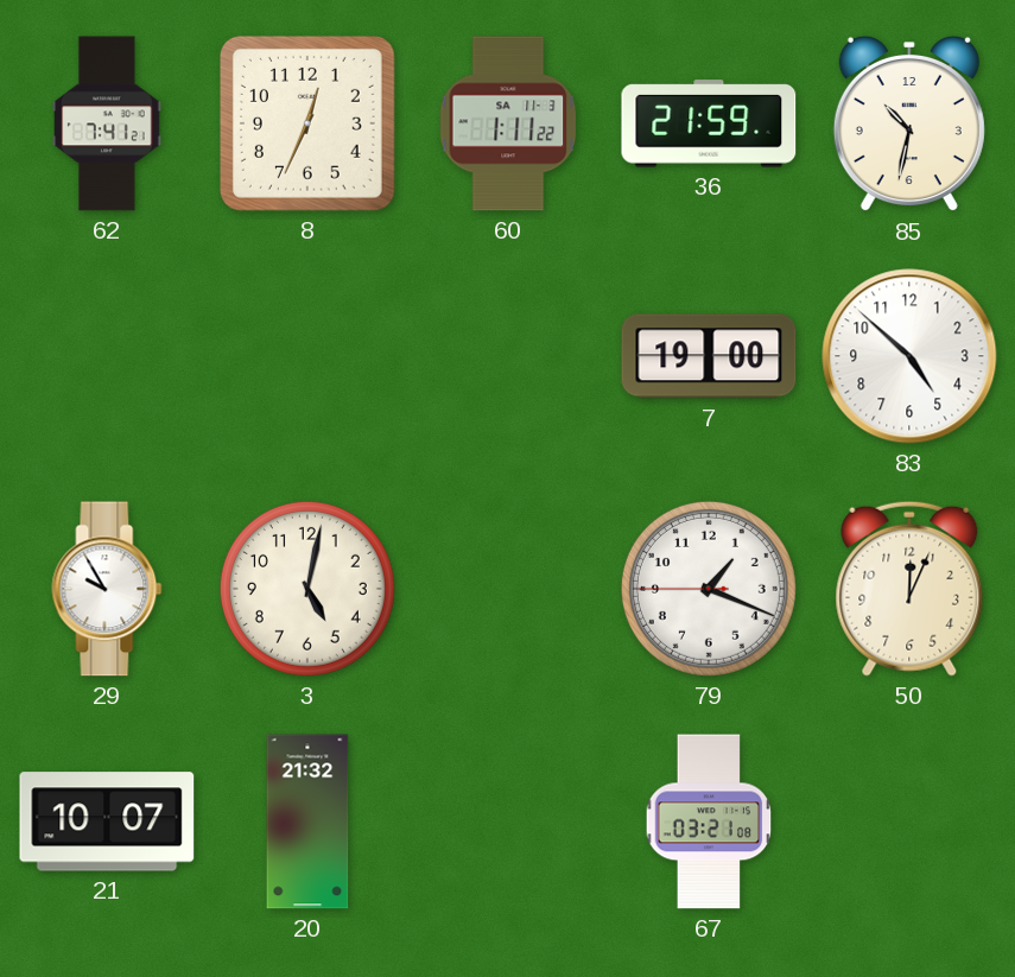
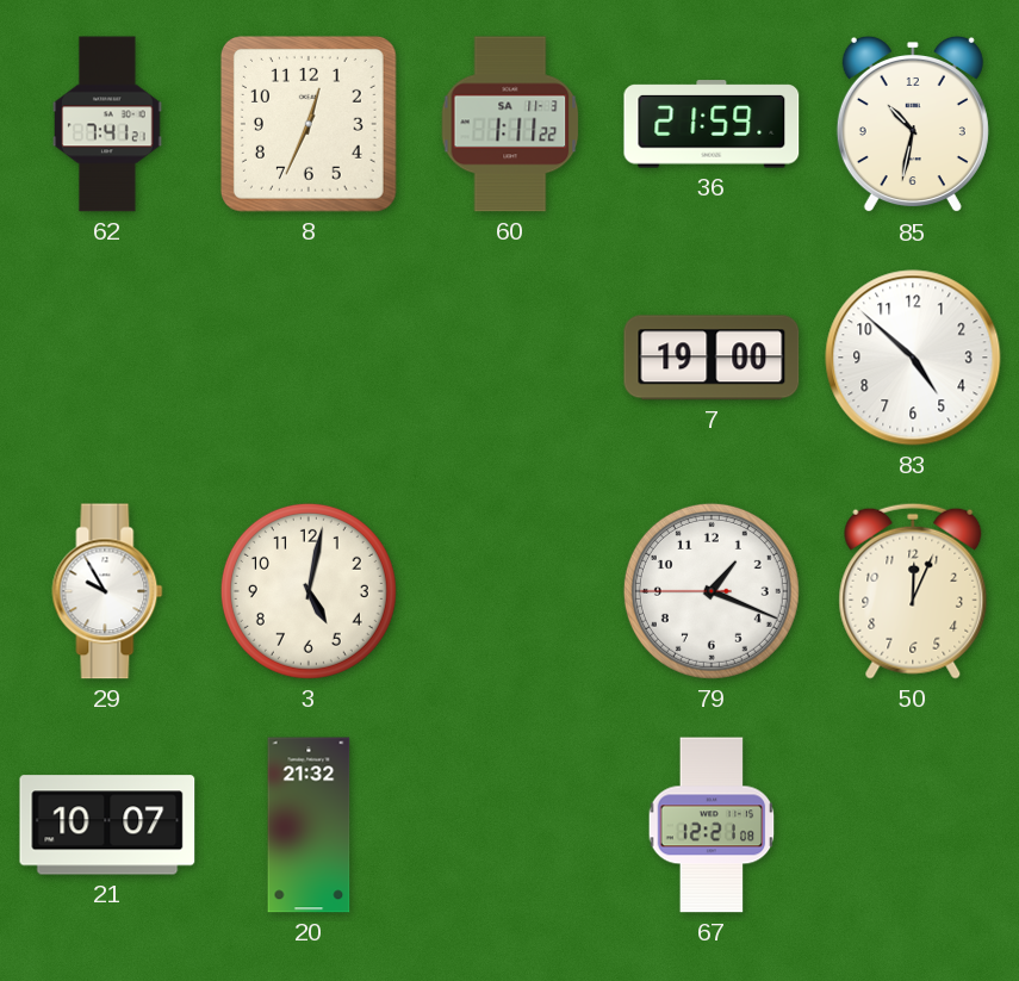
67: 03:21 -> 12:21 (712, 825)
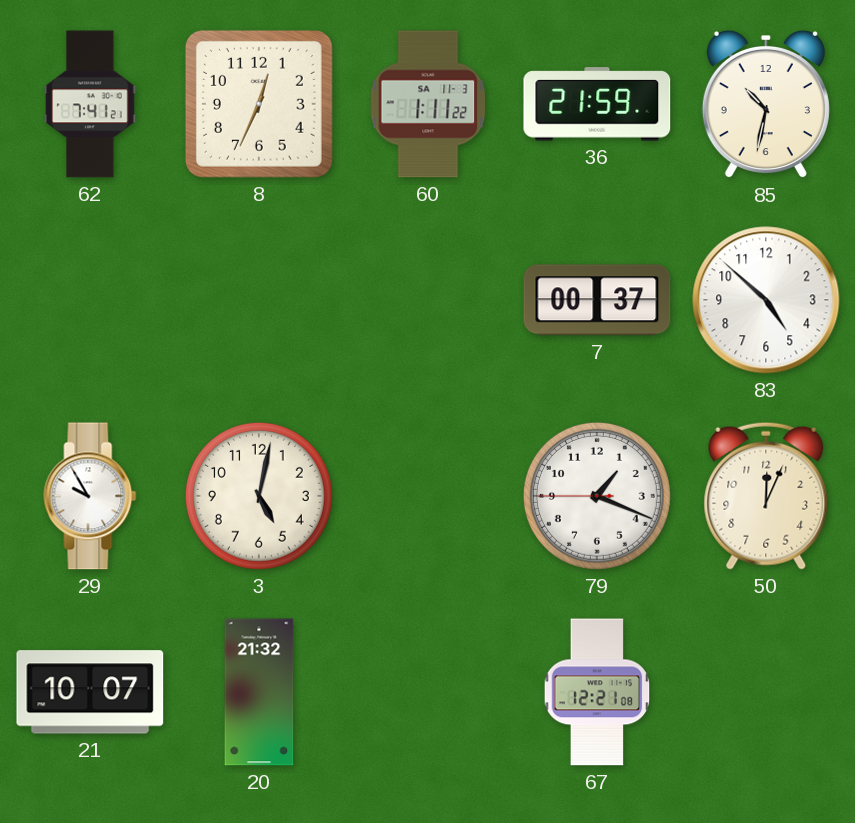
7: 19:00 -> 00:37 (597, 300)
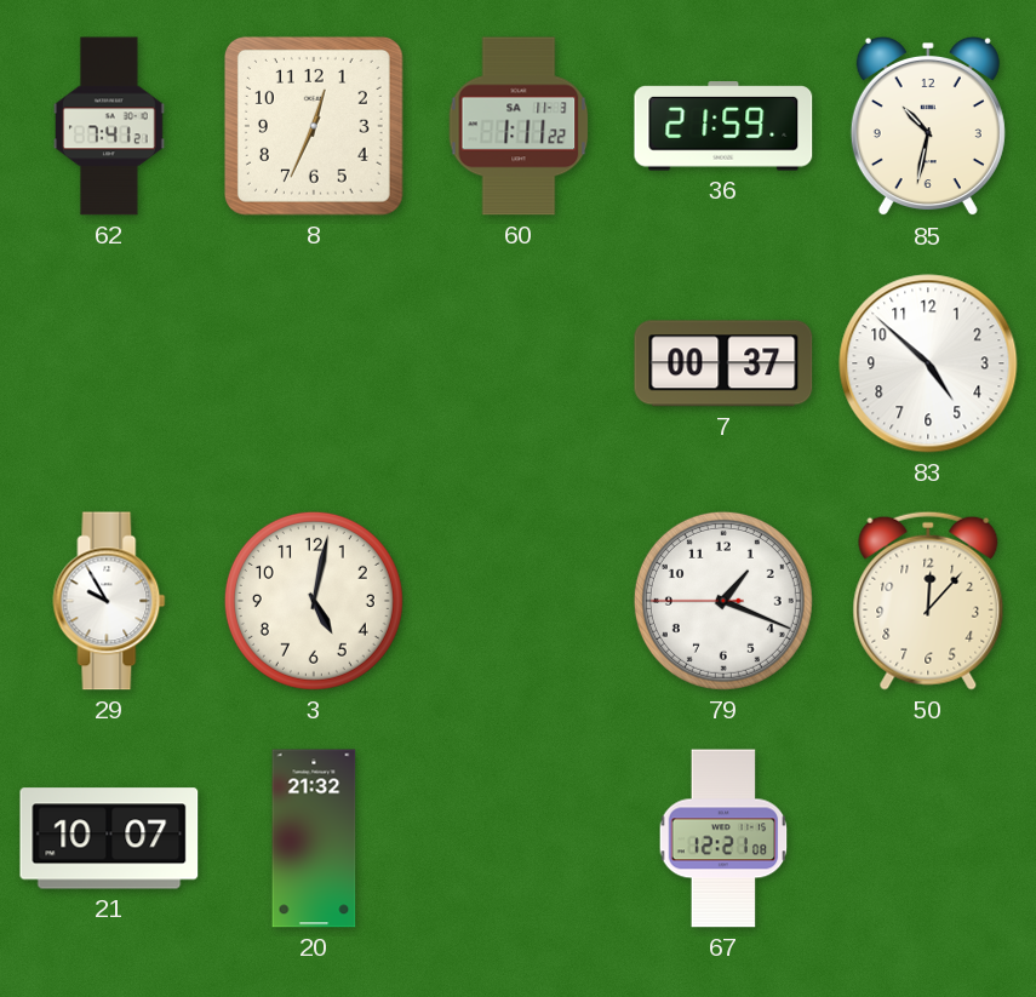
50: 12:04 -> 12:07 (928, 601)
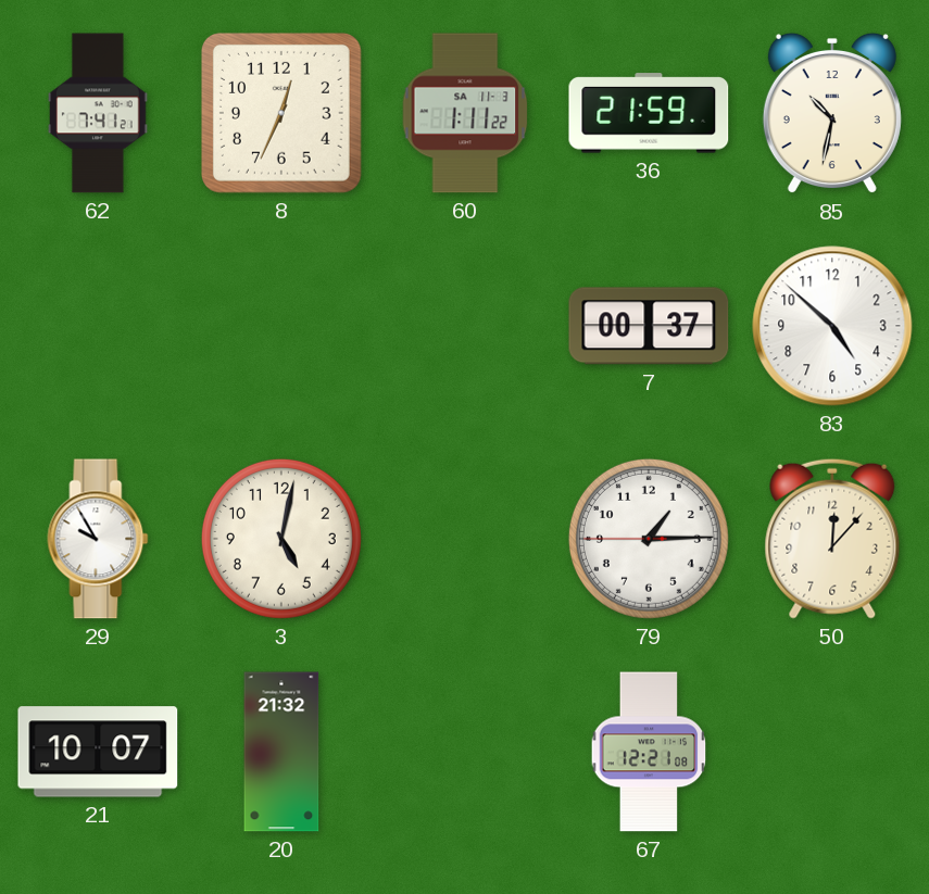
79: 1:18 -> 1:14 (649, 539)
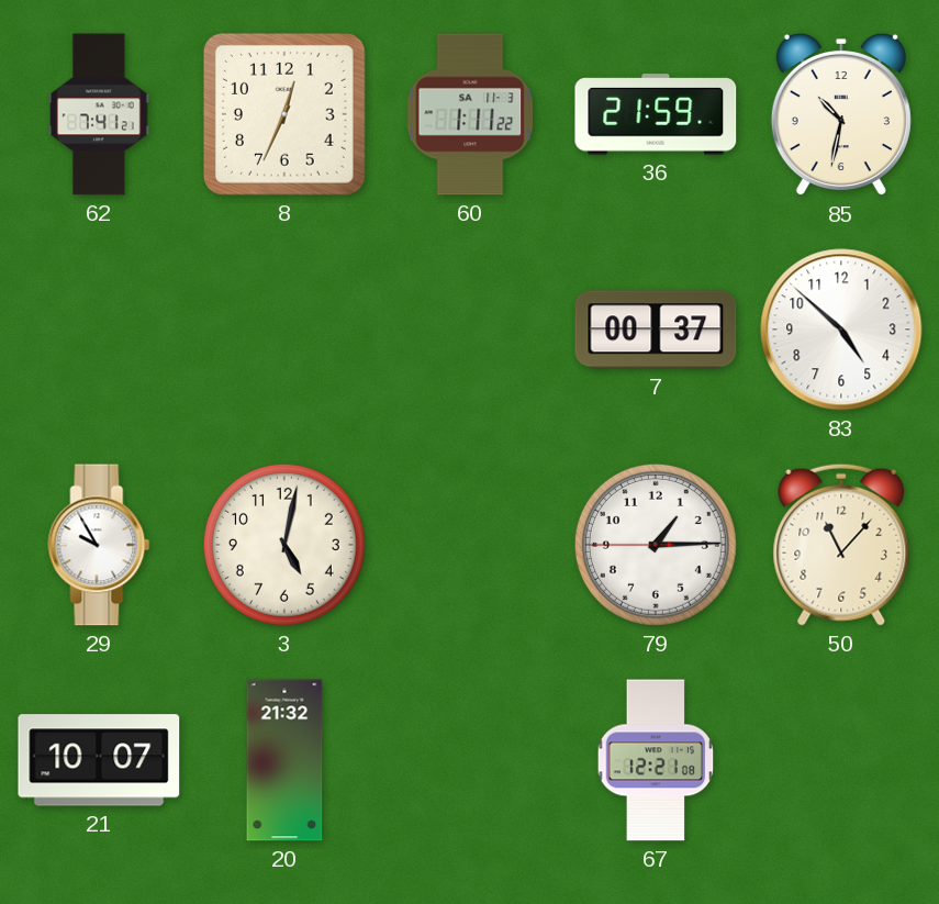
50: 12:07 -> 11:07 (841, 545)
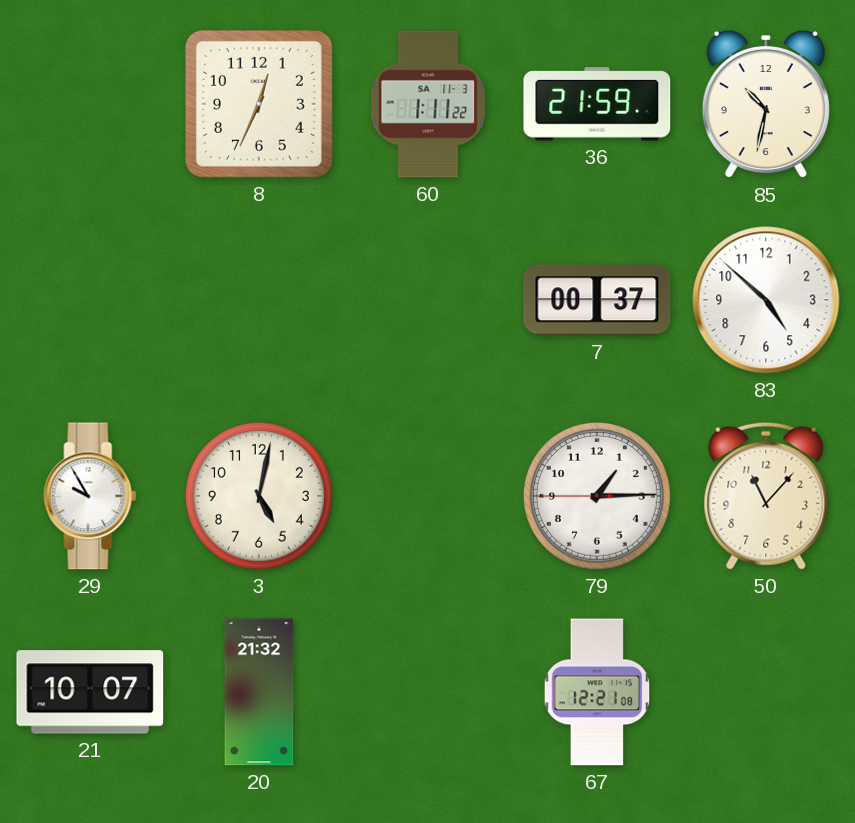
62: 7:41 -> none (99, 114)
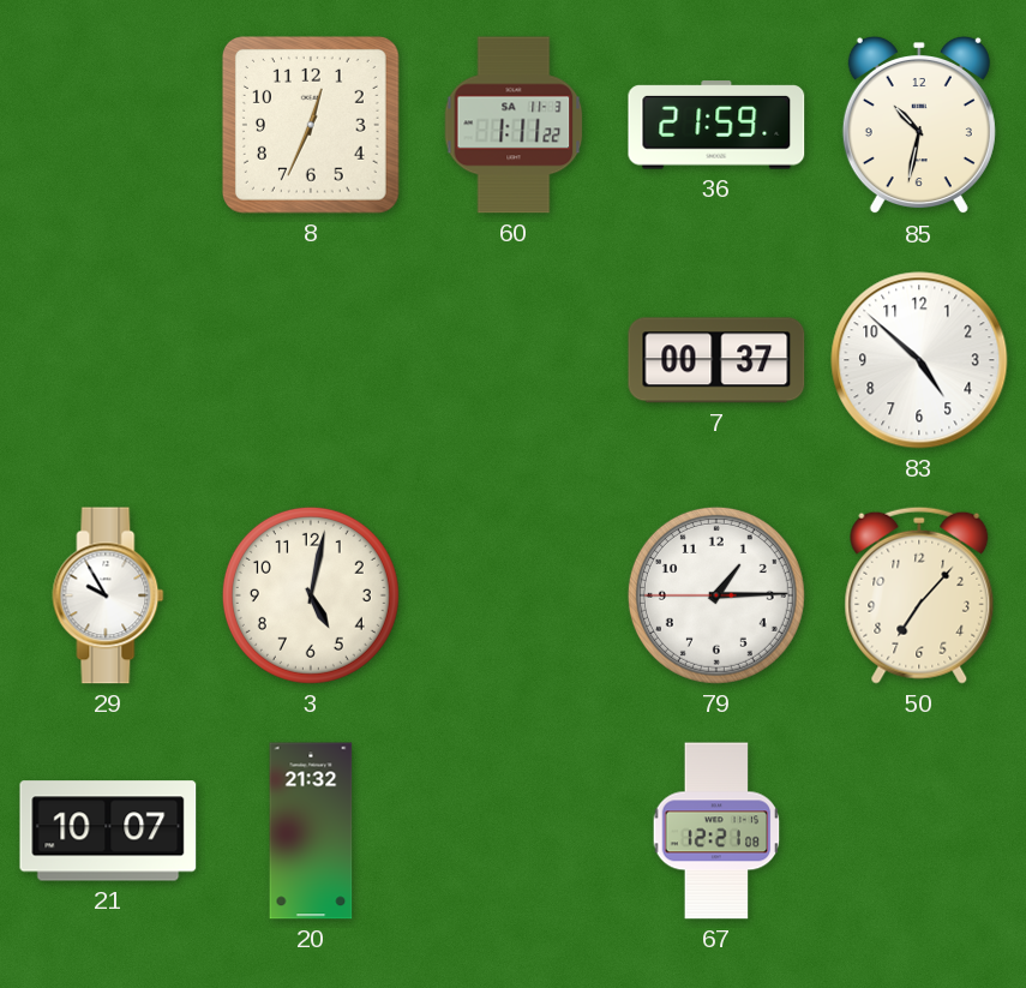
50: 11:07 -> 7:07 (919, 595)
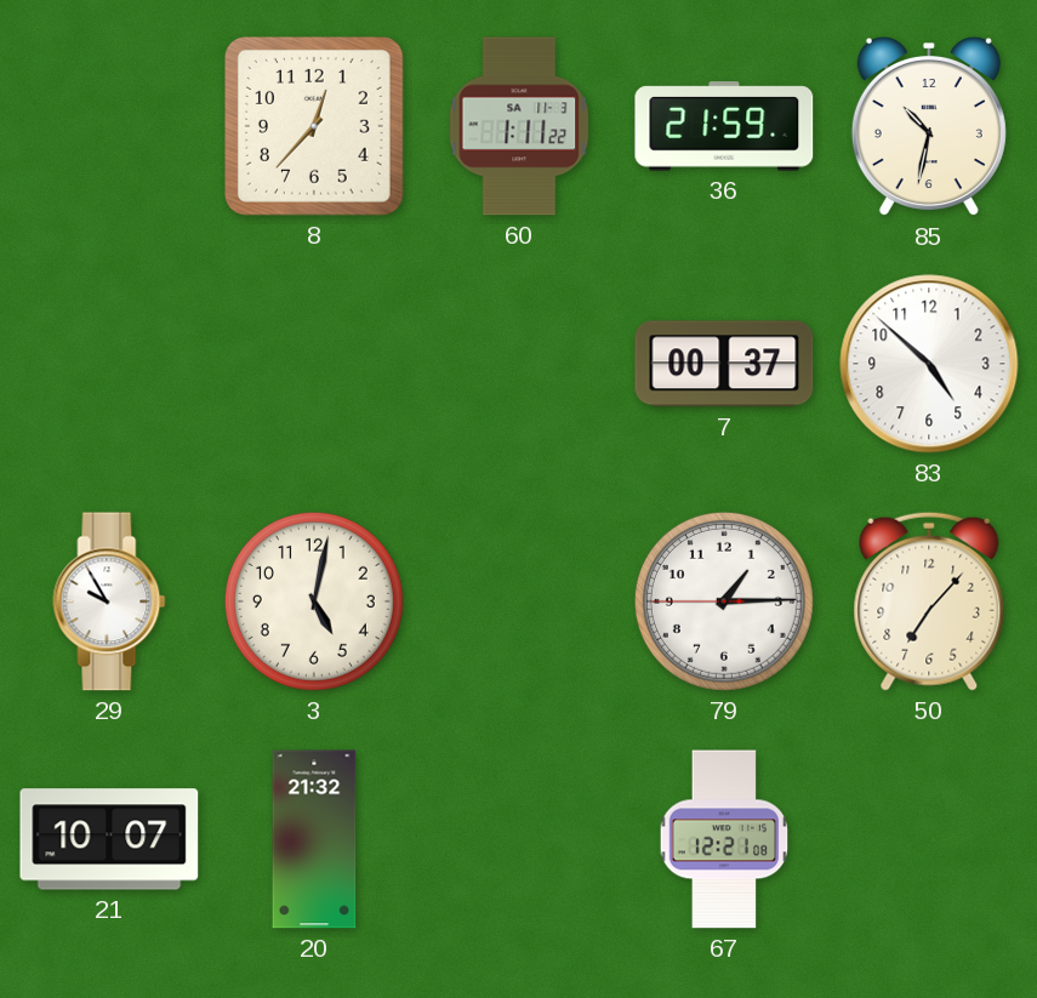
8: 12:34 -> 12:37 (314, 126)
